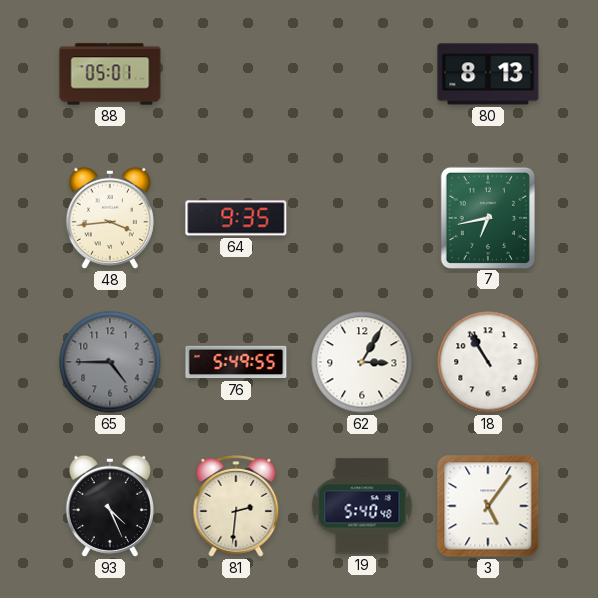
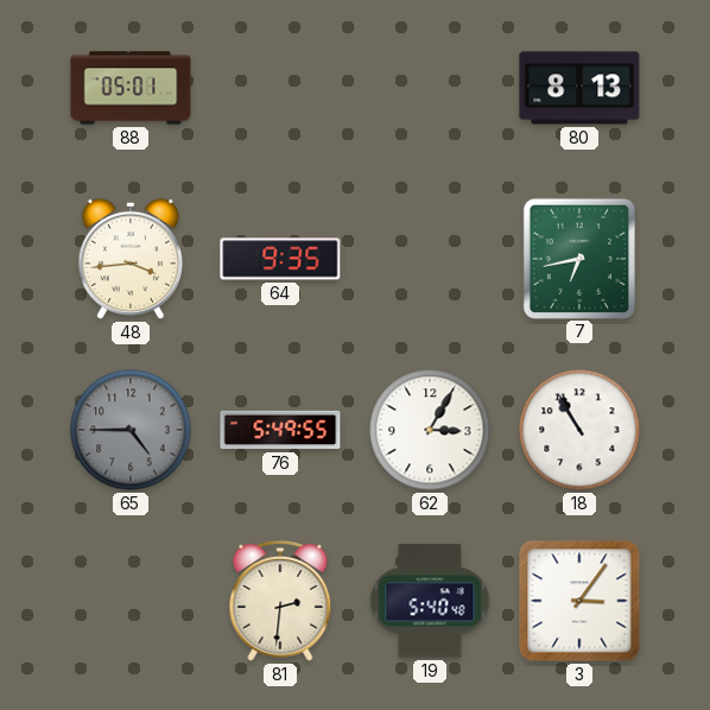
93: 4:26 -> none (110, 506)
3: 5:06 -> 3:06 (579, 601)
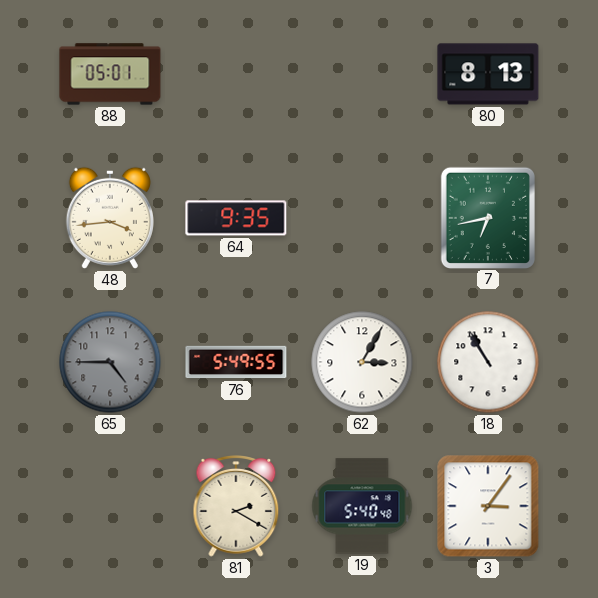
81: 2:31 -> 2:20 (236, 507)
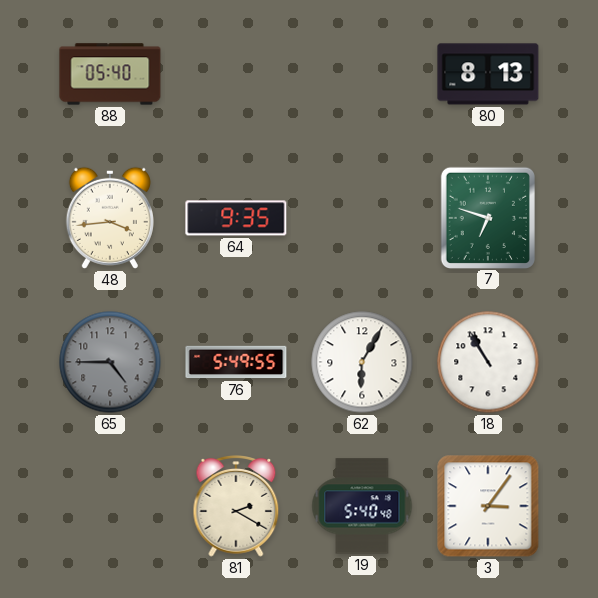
88: 05:01 -> 05:40 (110, 74)
7: 6:43 -> 6:48 (487, 217)
62: 3:05 -> 6:05 (362, 362)
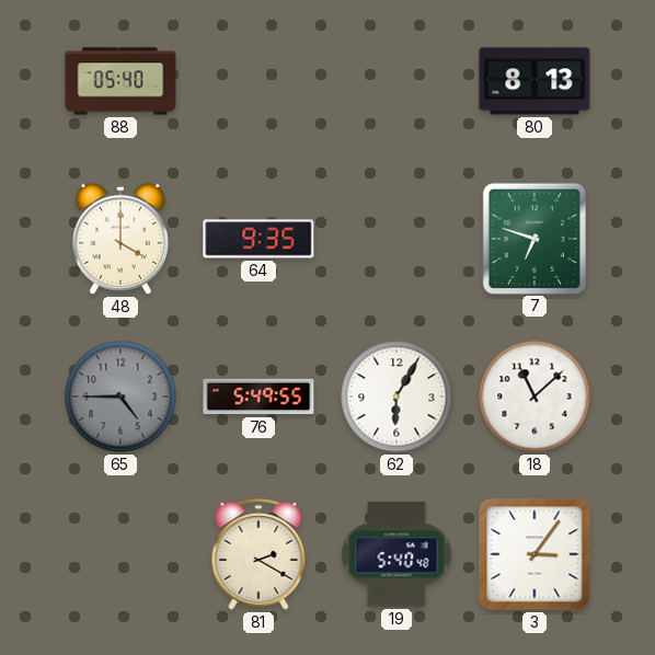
48: 3:44 -> 4:00 (120, 239)
18: 10:55 -> 11:08 (535, 397)
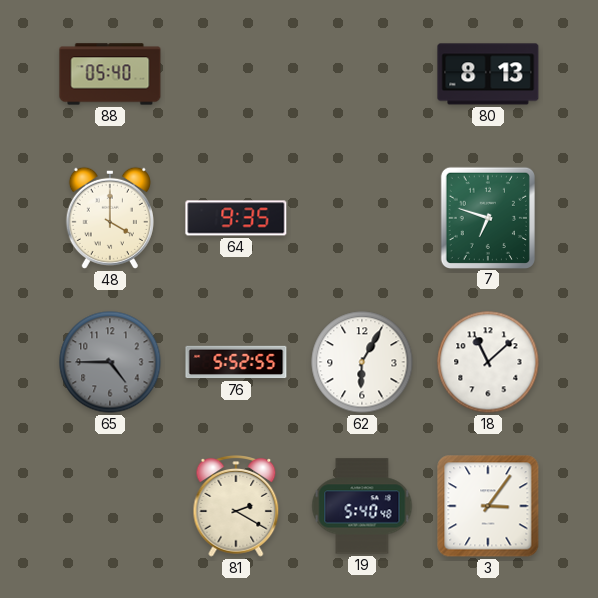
76: 5:49 -> 5:52 (236, 362)
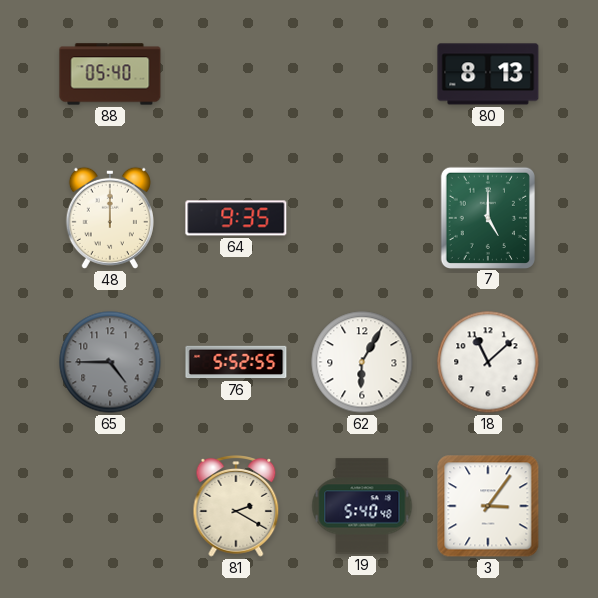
48: 4:00 -> 12:00 (110, 218)
7: 6:48 -> 5:00 (487, 217)
